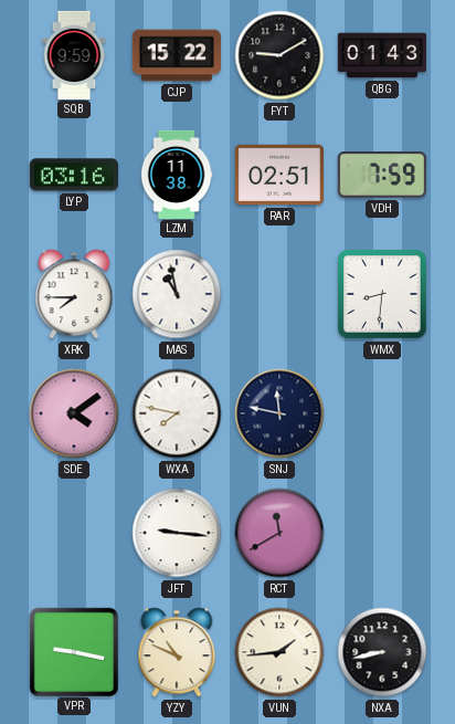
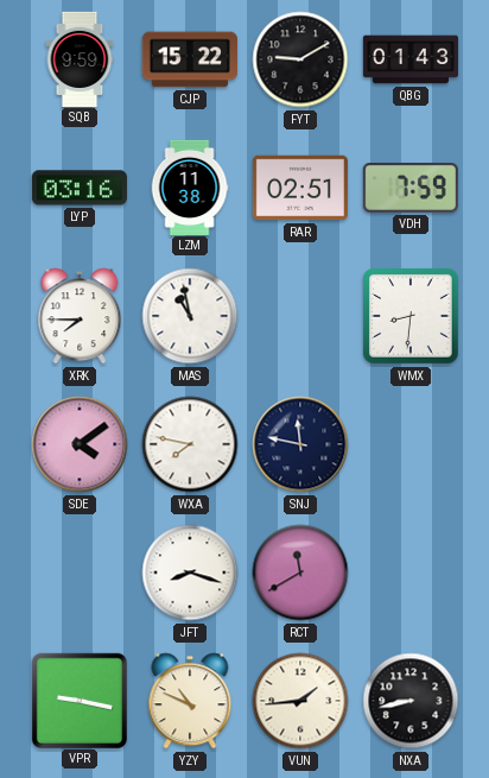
JFT: 9:16 -> 8:18 (190, 573)
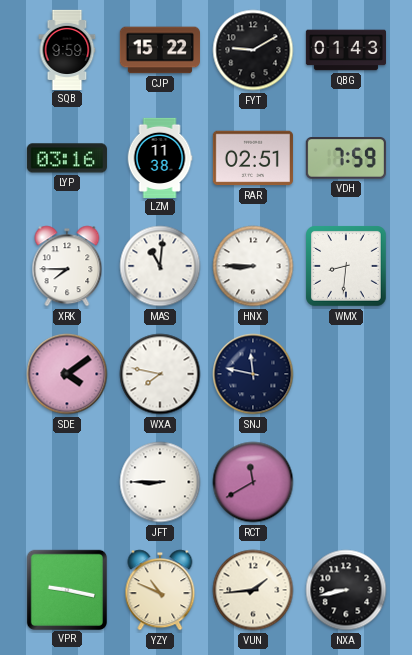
MAS: 10:58 -> 11:01 (160, 266)
HNX: none -> 8:45 (253, 266)
JFT: 8:18 -> 8:45 (160, 482)
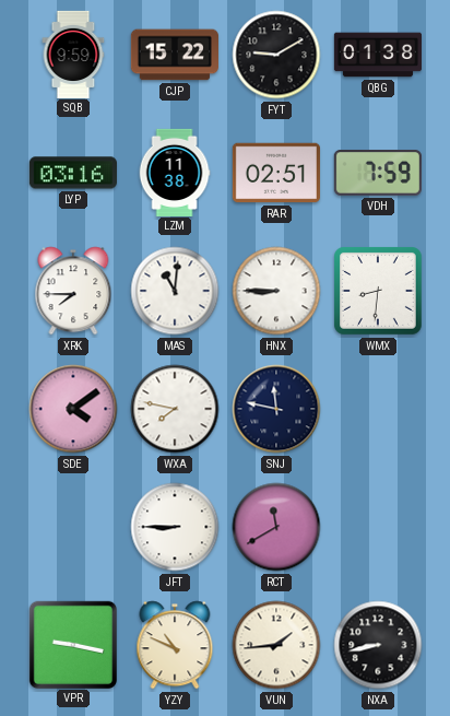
QBG: 01:43 -> 01:38 (377, 55)
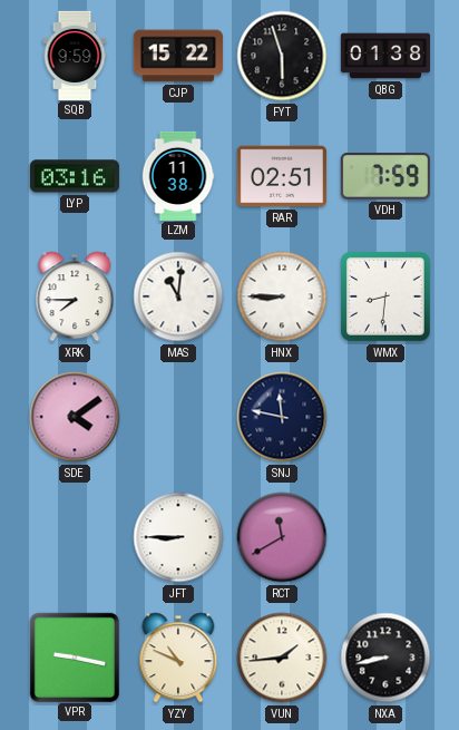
FYT: 9:10 -> 5:57 (282, 56)
WXA: 7:47 -> none (175, 409)
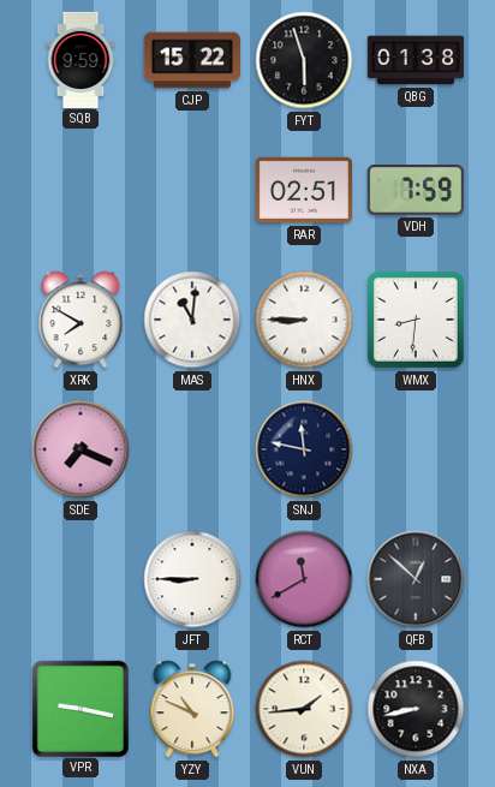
LYP: 03:16 -> none (75, 176)
LZM: 11:38 -> none (178, 175)
XRK: 7:45 -> 7:50 (80, 320)
SDE: 4:09 -> 7:19 (80, 449)
QFB: none -> 12:52 (416, 579)
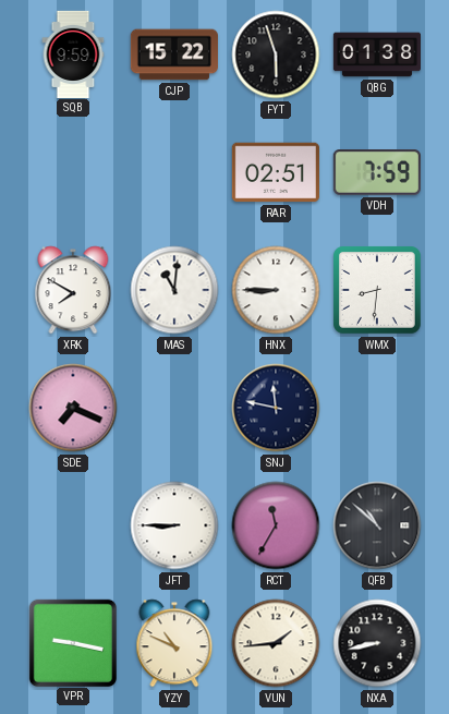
RCT: 11:40 -> 11:35 (276, 525)
QFB: 12:52 -> 10:52 (377, 525)
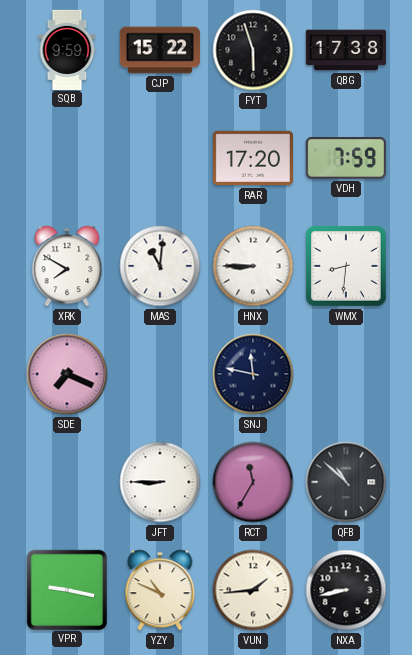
QBG: 01:38 -> 17:38 (345, 50)
RAR: 02:51 -> 17:20 (253, 158)
